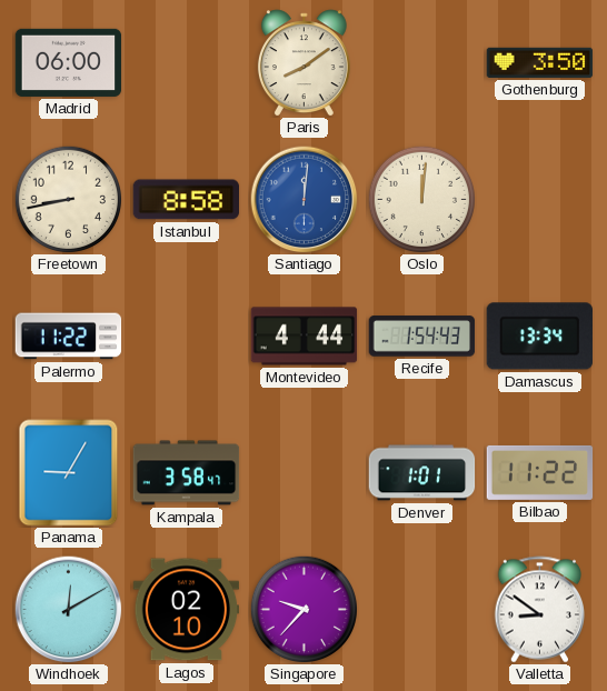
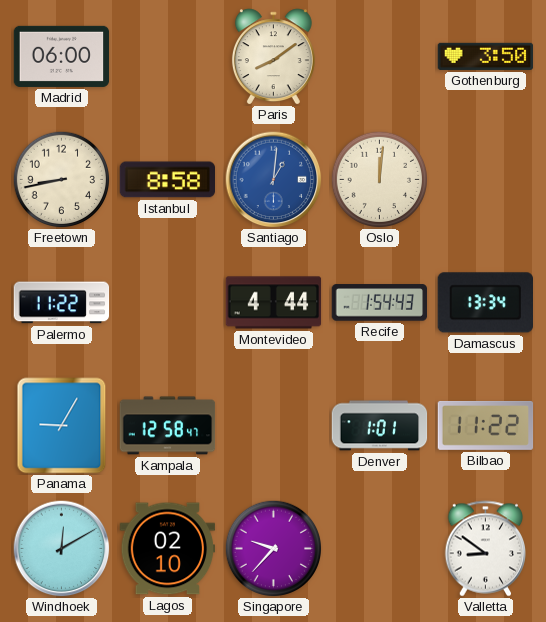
Santiago: 12:01 -> 1:01 (274, 180)
Kampala: 3:58 -> 12:58 (168, 426)
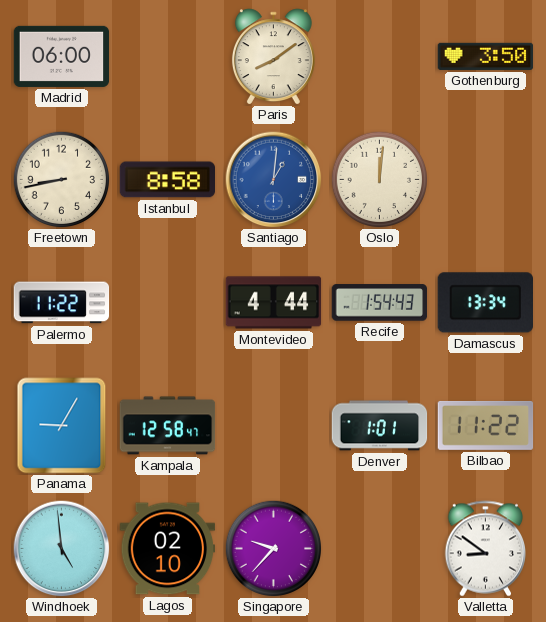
Windhoek: 12:10 -> 4:59 (62, 549)
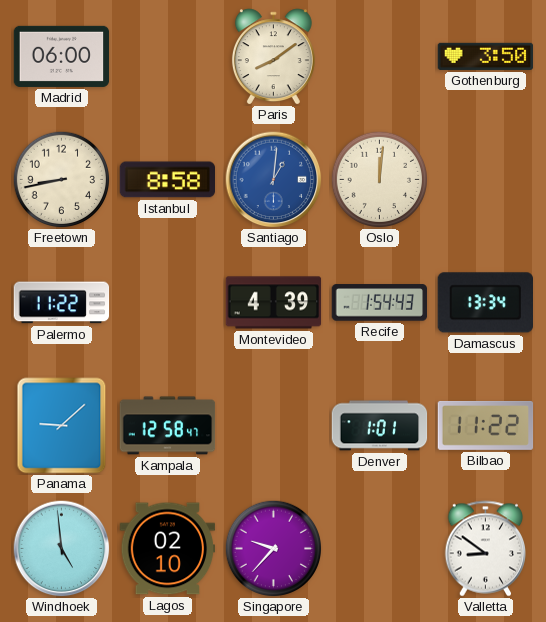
Montevideo: 4:44 -> 4:39 (274, 303)
Panama: 9:05 -> 9:08 (62, 426)
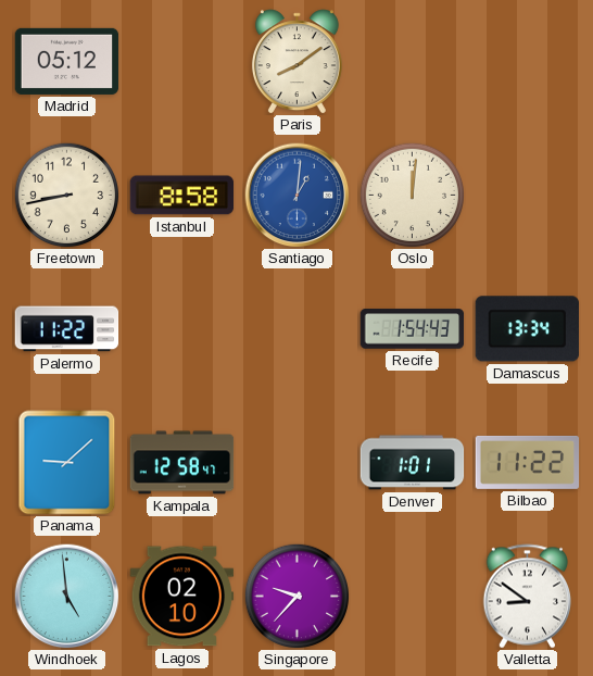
Madrid: 06:00 -> 05:12 (67, 61)
Gothenburg: 3:50 -> none (486, 56)
Montevideo: 4:39 -> none (274, 303)
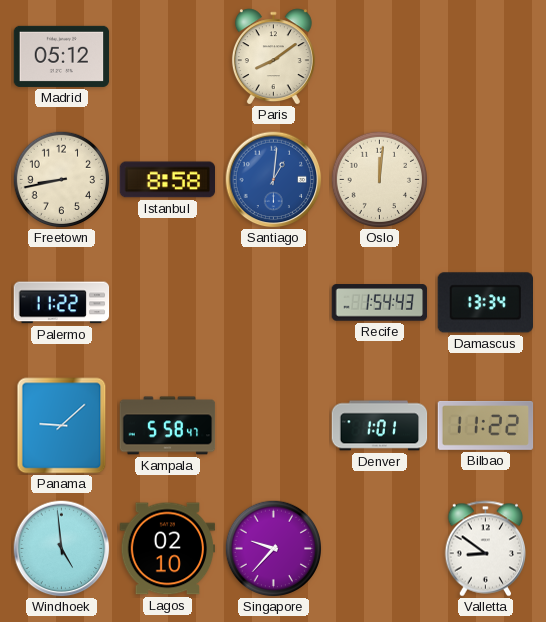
Kampala: 12:58 -> 5:58 (168, 426)
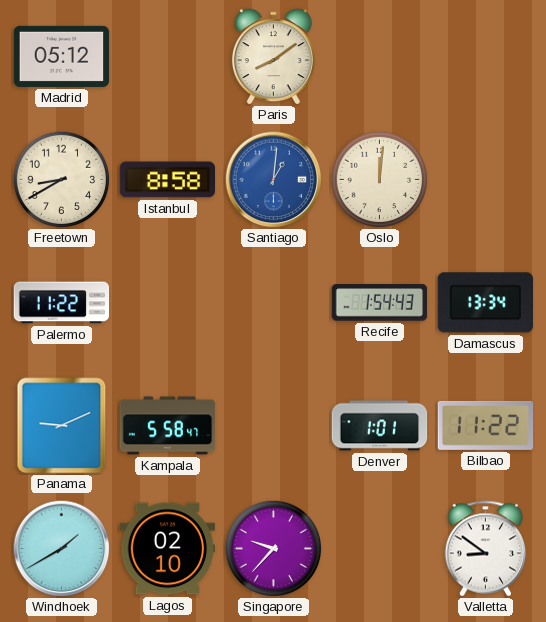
Freetown: 8:43 -> 8:40 (61, 179)
Panama: 9:08 -> 9:11 (62, 426)
Windhoek: 4:59 -> 1:40 (62, 549)
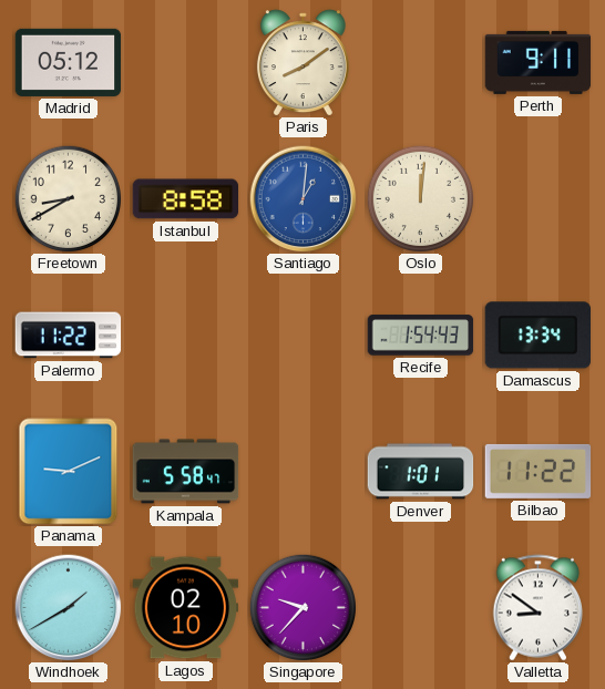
Perth: none -> 9:11 (539, 62)
